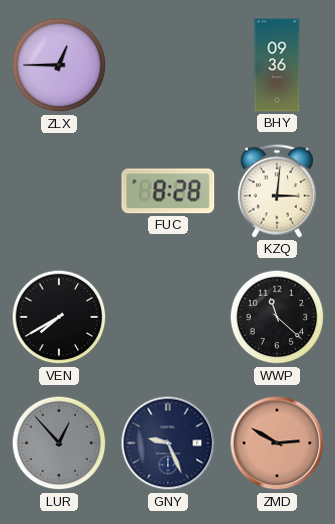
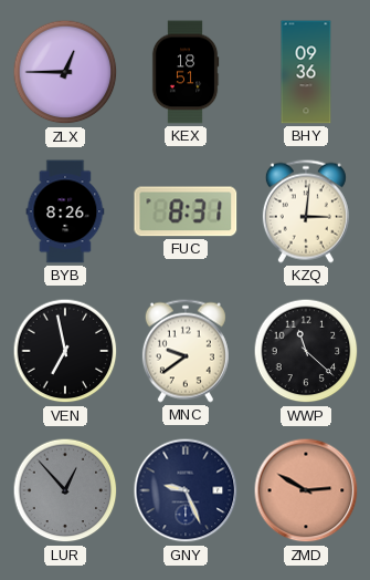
KEX: none -> 18:51 (186, 72)
BYB: none -> 8:26 (65, 211)
FUC: 8:28 -> 8:31 (186, 211)
VEN: 7:40 -> 6:58 (65, 351)
MNC: none -> 9:39 (186, 351)
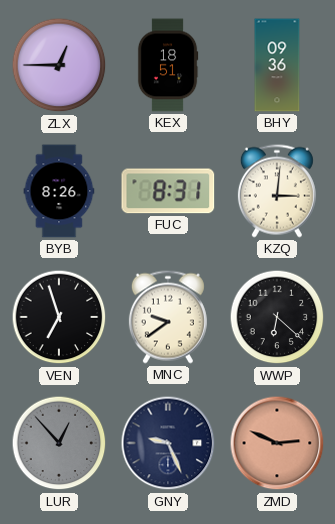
VEN: 6:58 -> 6:57 (59, 317)
WWP: 11:22 -> 6:22 (277, 317)
ZMD: 2:50 -> 2:49 (277, 443)
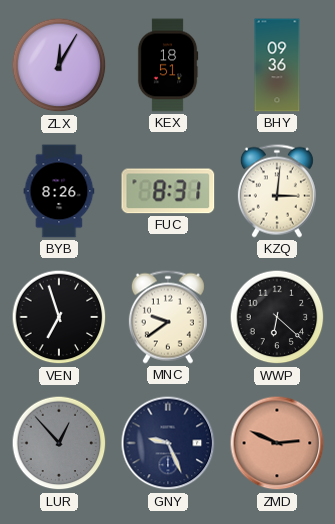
ZLX: 12:45 -> 12:05 (59, 65)
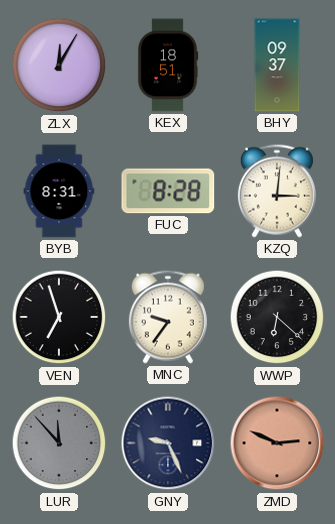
BHY: 09:36 -> 09:37 (277, 65)
BYB: 8:26 -> 8:31 (59, 191)
FUC: 8:31 -> 8:28 (168, 191)
MNC: 9:39 -> 9:36 (168, 317)
LUR: 12:53 -> 11:53 (59, 443)
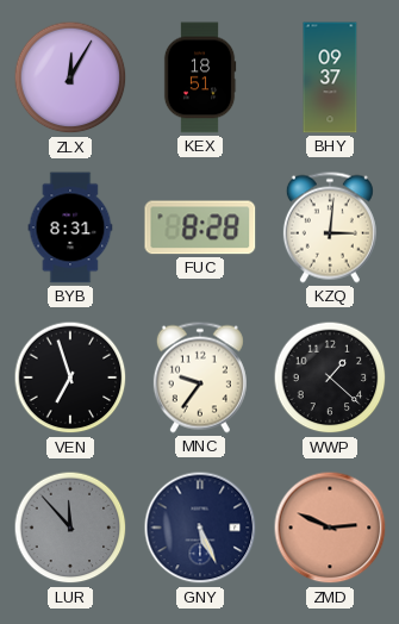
WWP: 6:22 -> 1:22 (330, 377)
GNY: 9:26 -> 5:26 (200, 528)
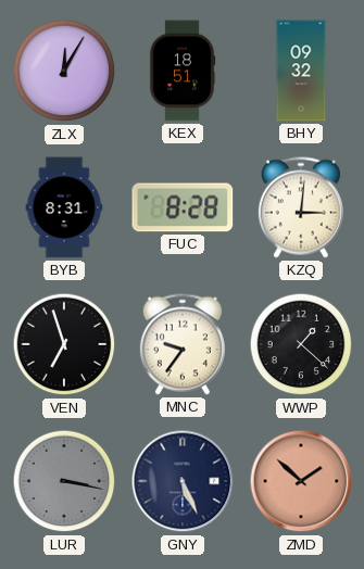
BHY: 09:37 -> 09:32 (301, 71)
LUR: 11:53 -> 3:17 (64, 481)
ZMD: 2:49 -> 1:52 (301, 481)
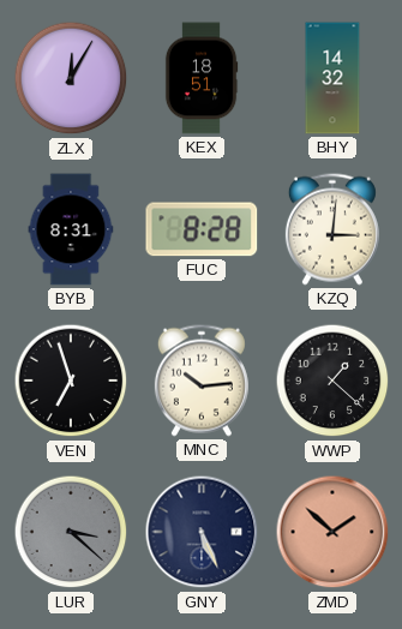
BHY: 09:32 -> 14:32 (332, 78)
MNC: 9:36 -> 10:14 (202, 381)
LUR: 3:17 -> 3:22 (71, 532)
